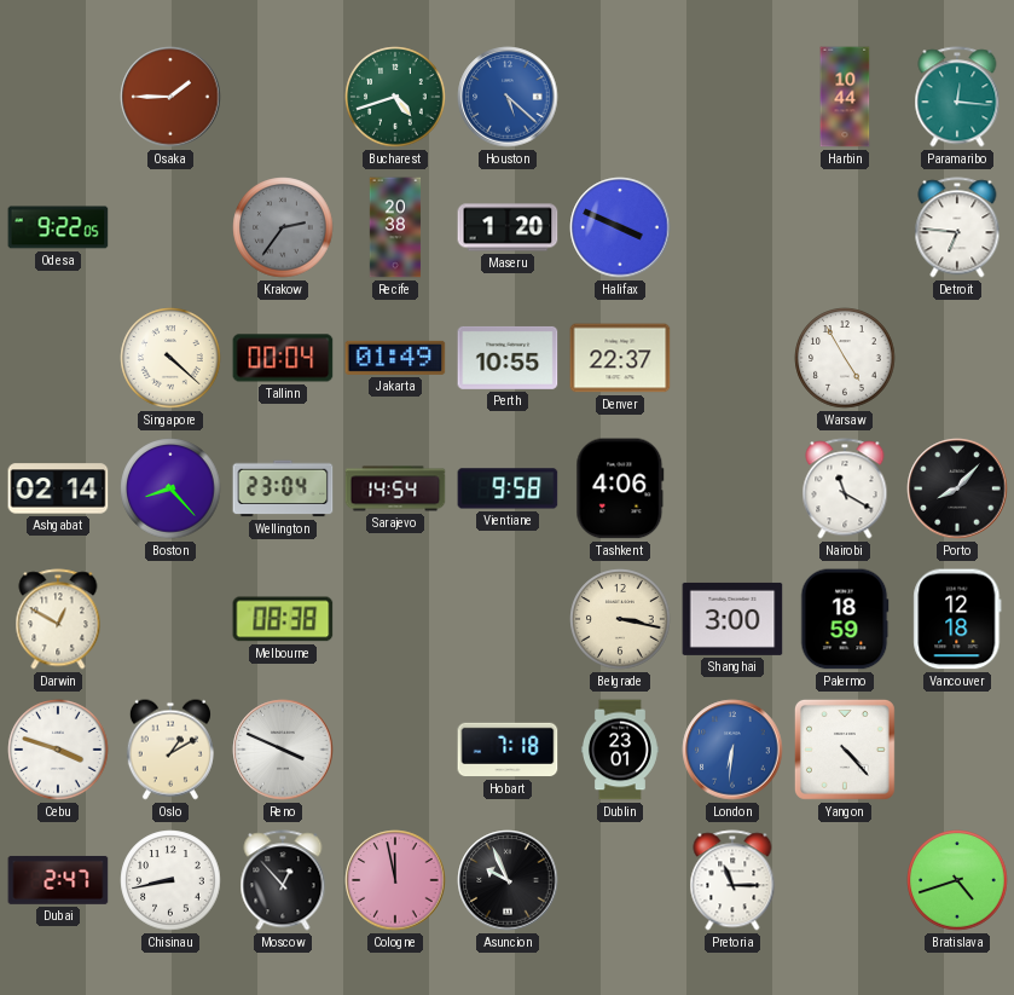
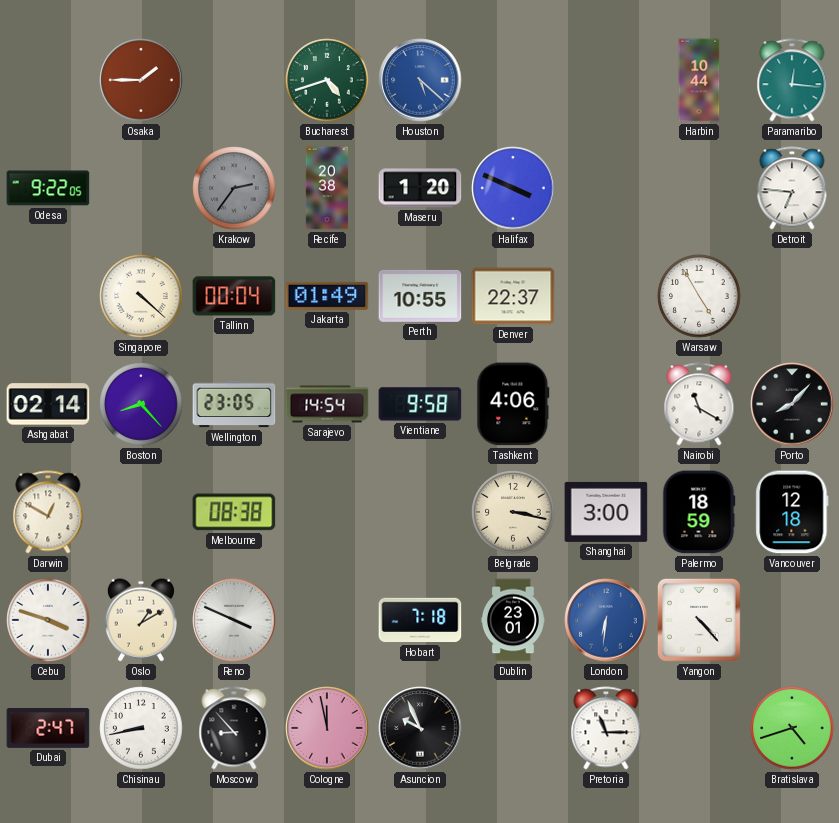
Wellington: 23:04 -> 23:05 (234, 404)
Moscow: 12:53 -> 8:53 (234, 728)
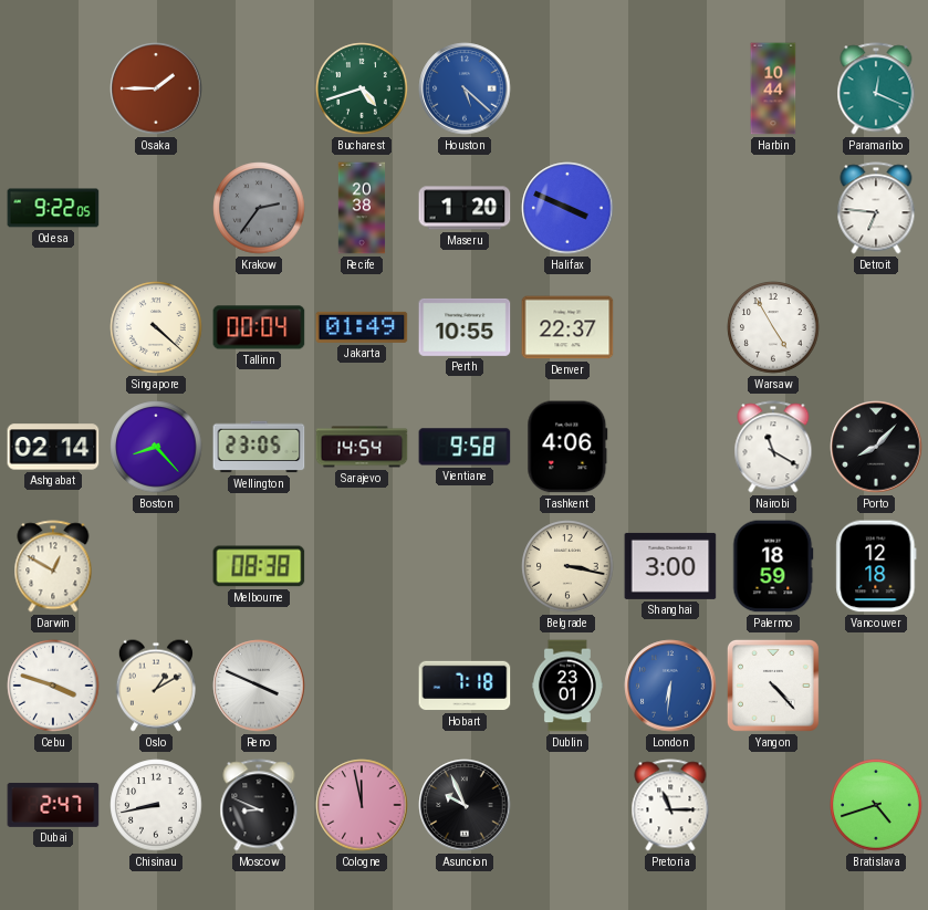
Paramaribo: 12:16 -> 12:19 (876, 88)
Moscow: 8:53 -> 8:49 (259, 805)
